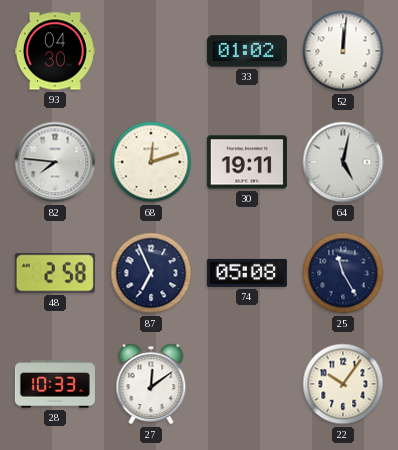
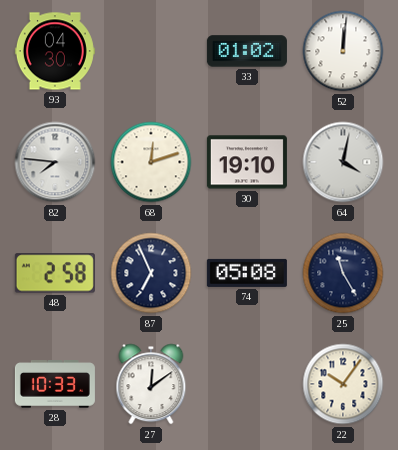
30: 19:11 -> 19:10 (247, 162)
64: 5:02 -> 4:02 (343, 162)
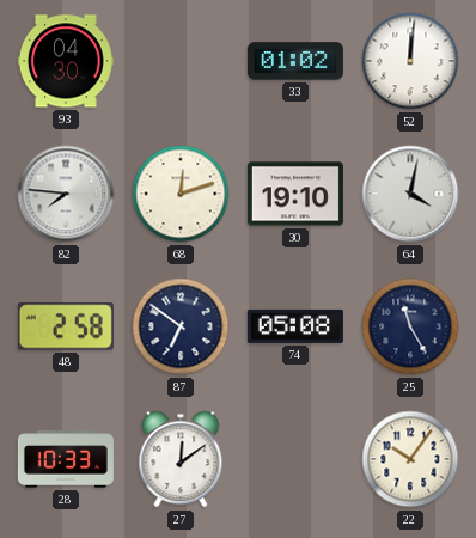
87: 6:56 -> 6:51 (181, 326)
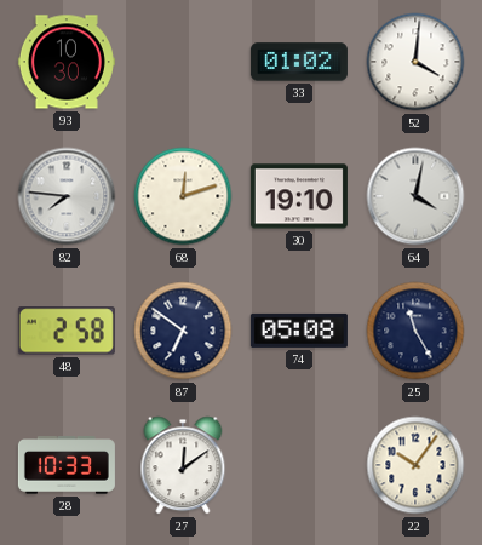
93: 04:30 -> 10:30 (67, 62)
52: 12:01 -> 4:01 (415, 62)
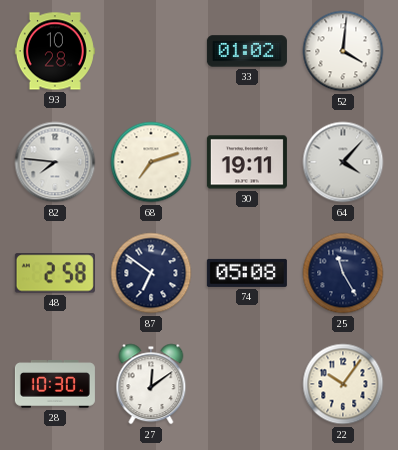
93: 10:30 -> 10:28 (55, 51)
68: 12:12 -> 7:12 (151, 162)
30: 19:10 -> 19:11 (247, 162)
64: 4:02 -> 4:07 (343, 162)
28: 10:33 -> 10:30 (55, 384)
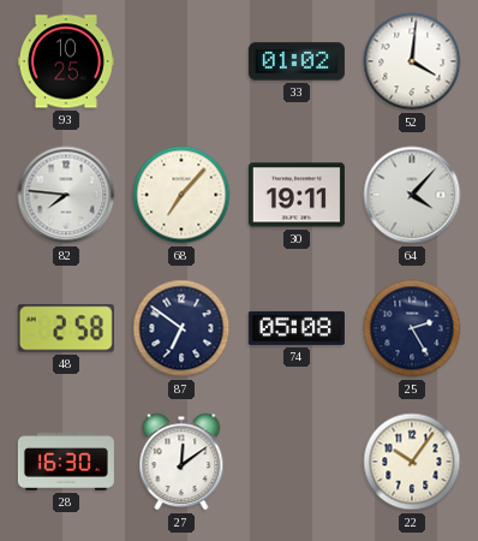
93: 10:28 -> 10:25 (66, 61)
68: 7:12 -> 7:07 (181, 195)
25: 11:25 -> 2:25 (412, 328)
28: 10:30 -> 16:30 (66, 462)
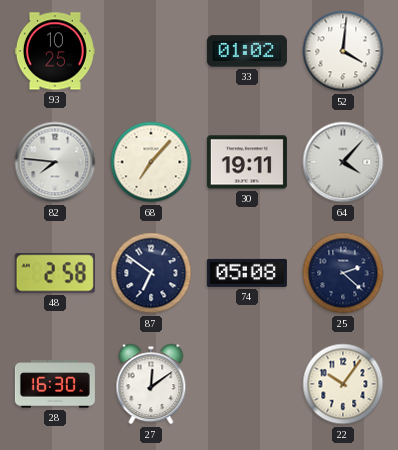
25: 2:25 -> 2:22 (343, 273)
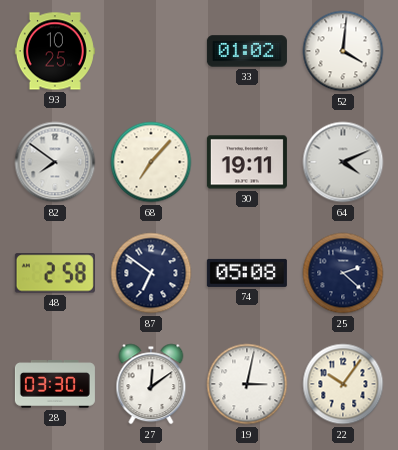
82: 7:46 -> 7:51 (55, 162)
64: 4:07 -> 4:11 (343, 162)
28: 16:30 -> 03:30 (55, 384)
19: none -> 3:02 (247, 384)
